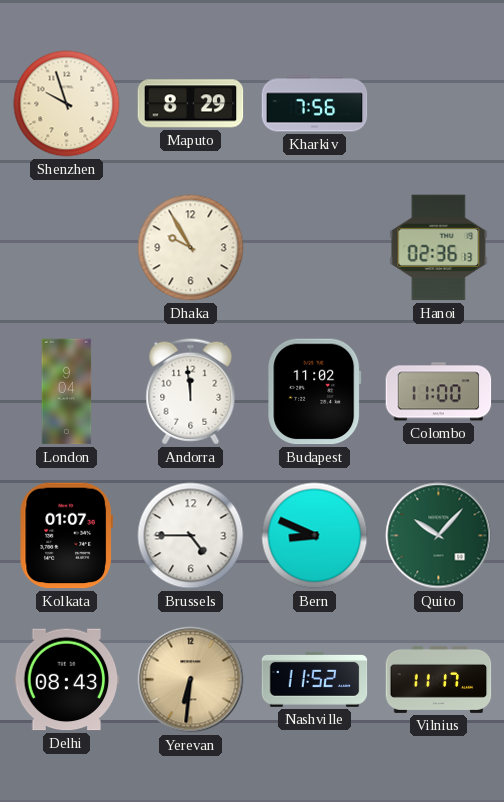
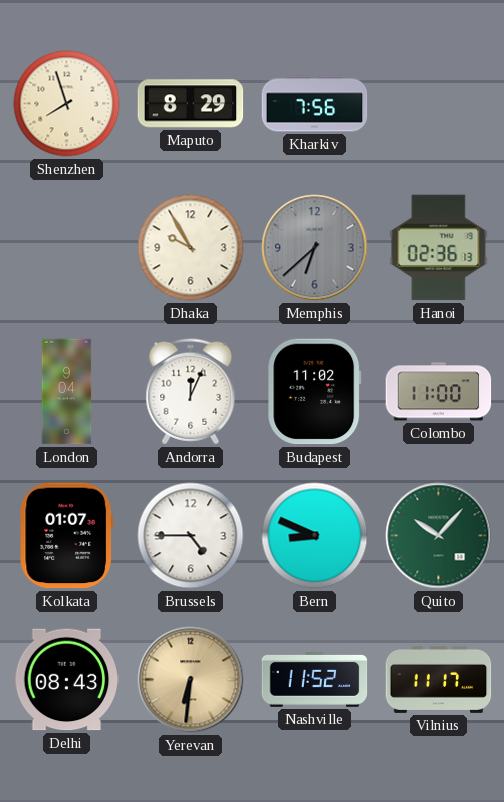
Shenzhen: 9:57 -> 7:57 (67, 104)
Memphis: none -> 6:38 (315, 248)
Andorra: 11:59 -> 12:04 (191, 392)
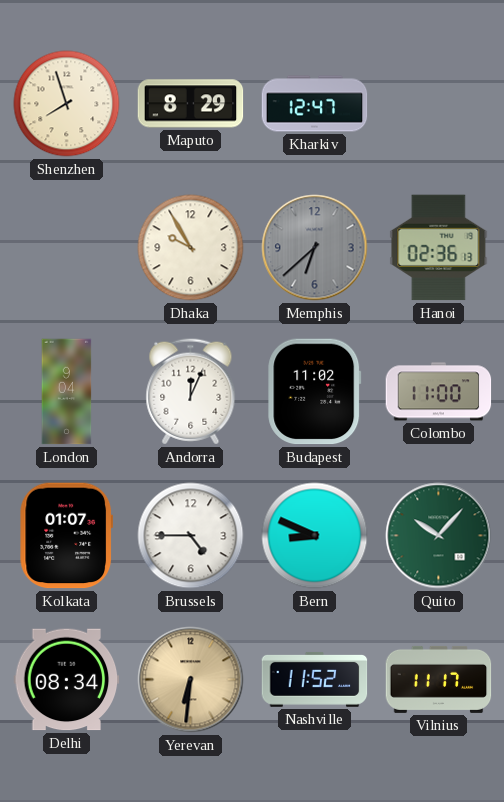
Kharkiv: 7:56 -> 12:47 (315, 104)
Delhi: 08:43 -> 08:34 (67, 680)
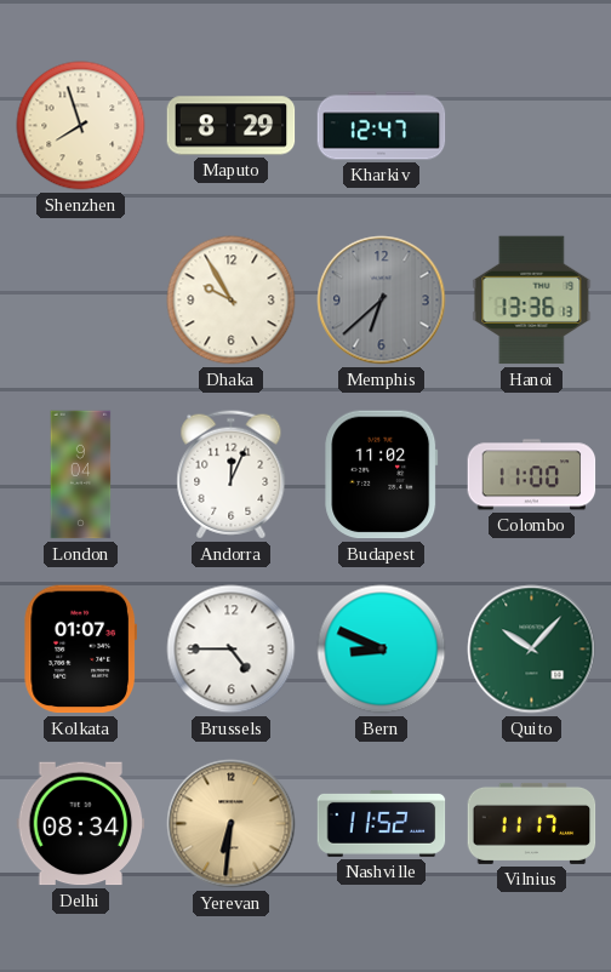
Hanoi: 02:36 -> 13:36 (532, 301)
